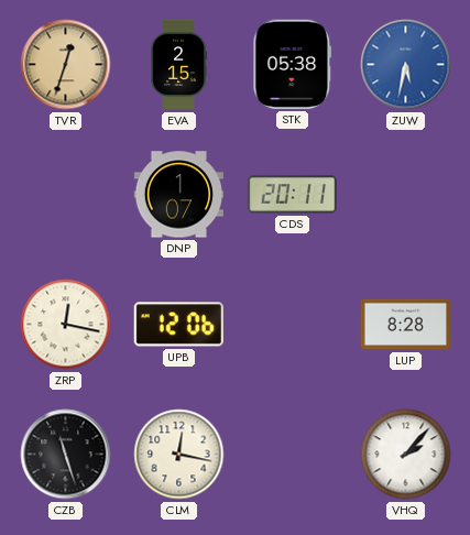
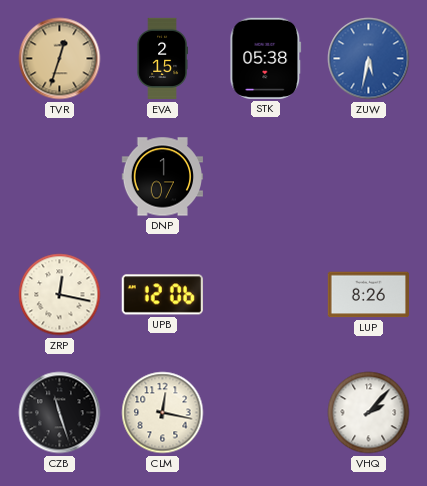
CDS: 20:11 -> none (292, 195)
LUP: 8:28 -> 8:26 (368, 295)
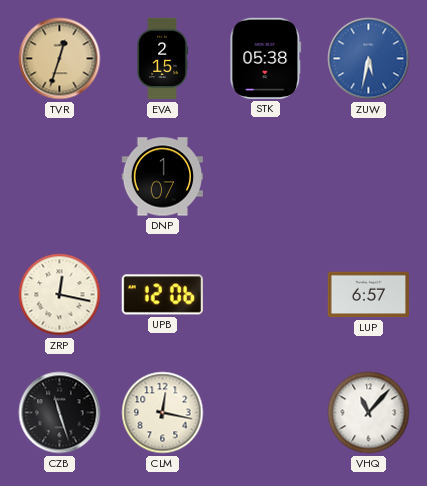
LUP: 8:26 -> 6:57 (368, 295)
VHQ: 2:07 -> 11:07 (369, 413)
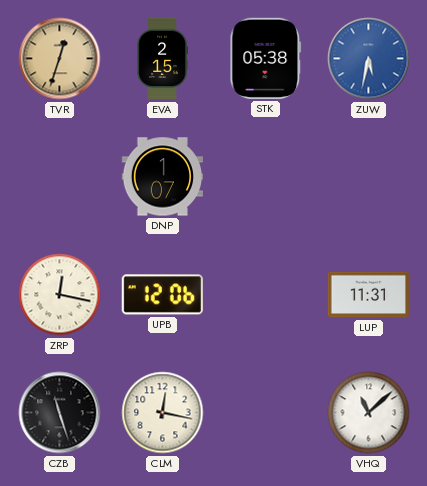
LUP: 6:57 -> 11:31 (368, 295)
VHQ: 11:07 -> 11:08 (369, 413)
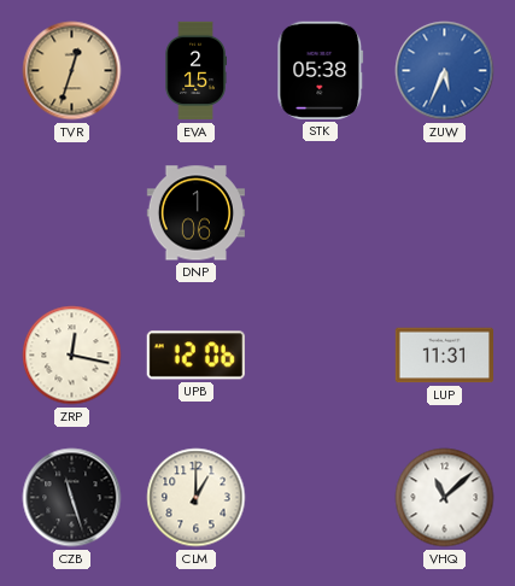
ZUW: 5:32 -> 5:34 (445, 71)
DNP: 1:07 -> 1:06 (195, 213)
CLM: 12:17 -> 1:00 (197, 498)
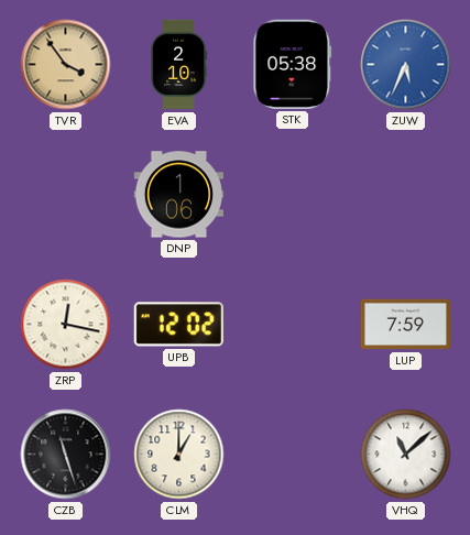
TVR: 12:33 -> 3:54 (66, 65)
EVA: 2:15 -> 2:10 (178, 65)
UPB: 12:06 -> 12:02 (178, 325)
LUP: 11:31 -> 7:59 (405, 325)
